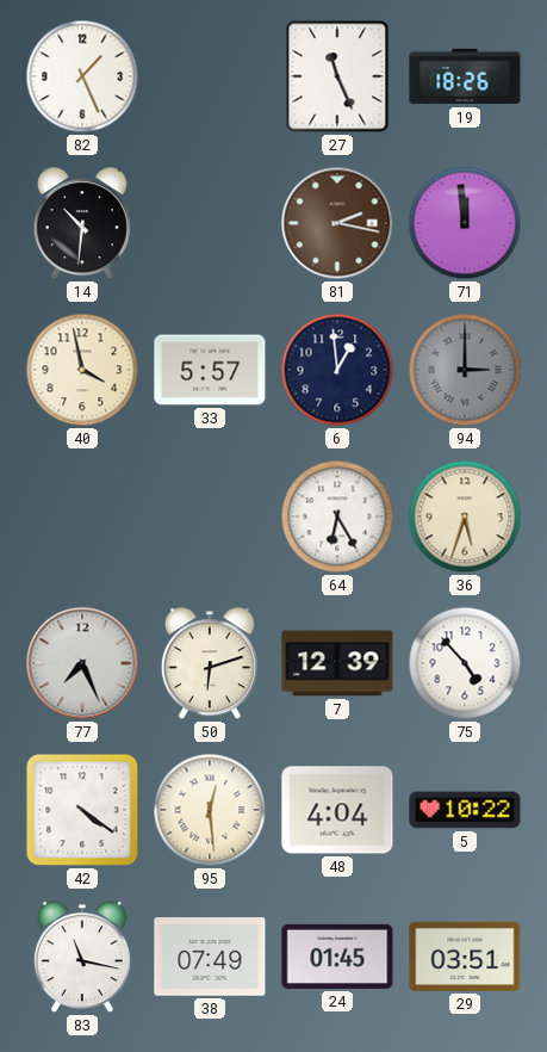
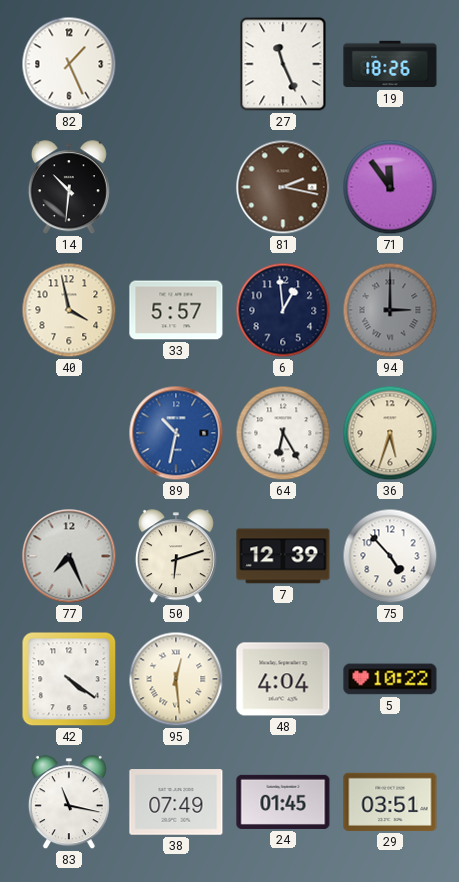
71: 11:59 -> 11:54 (390, 187)
89: none -> 10:32 (176, 433)
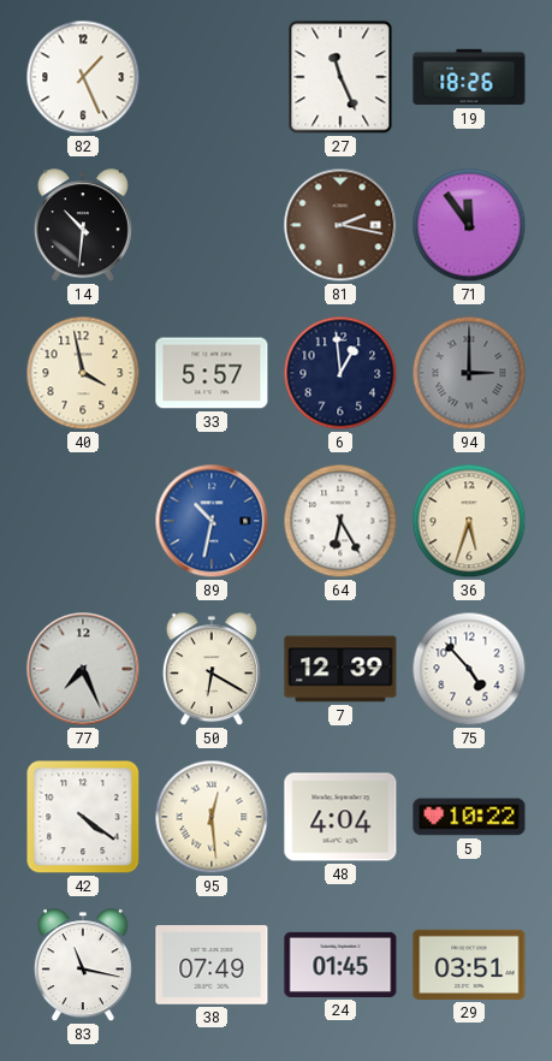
50: 6:12 -> 6:20 (212, 670)
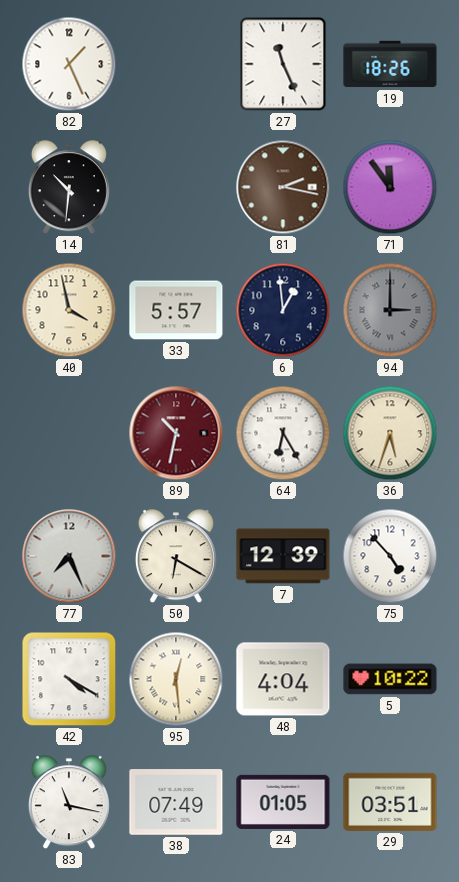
89 dial: blue -> burgundy (176, 433)
42: 4:21 -> 4:20 (69, 679)
24: 01:45 -> 01:05 (283, 802)
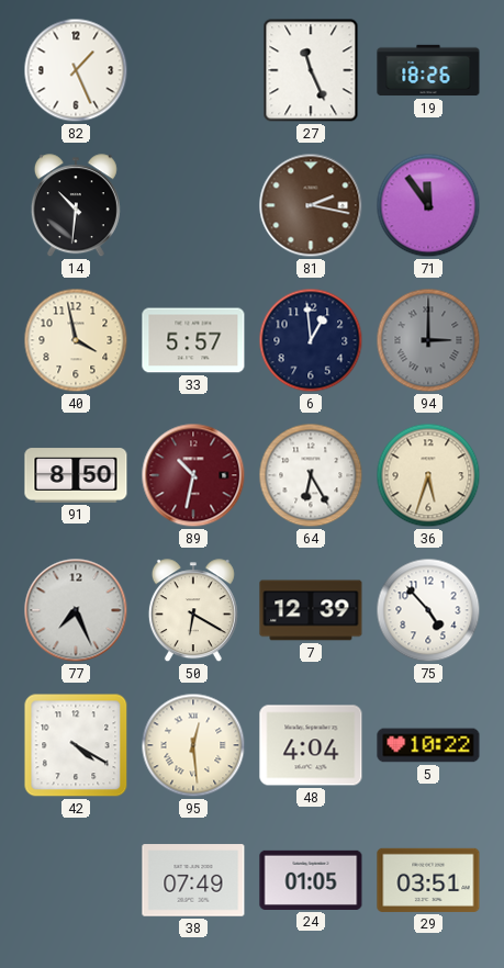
91: none -> 8:50 (76, 475)
83: 11:17 -> none (69, 803)
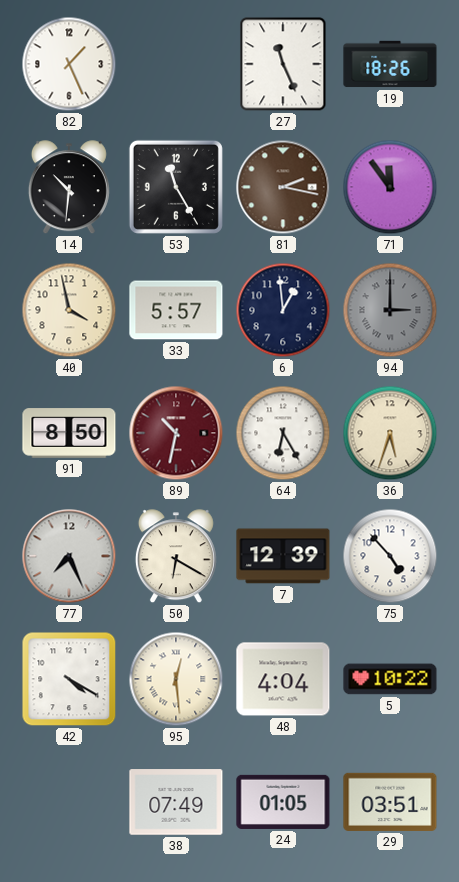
53: none -> 11:25 (176, 187)
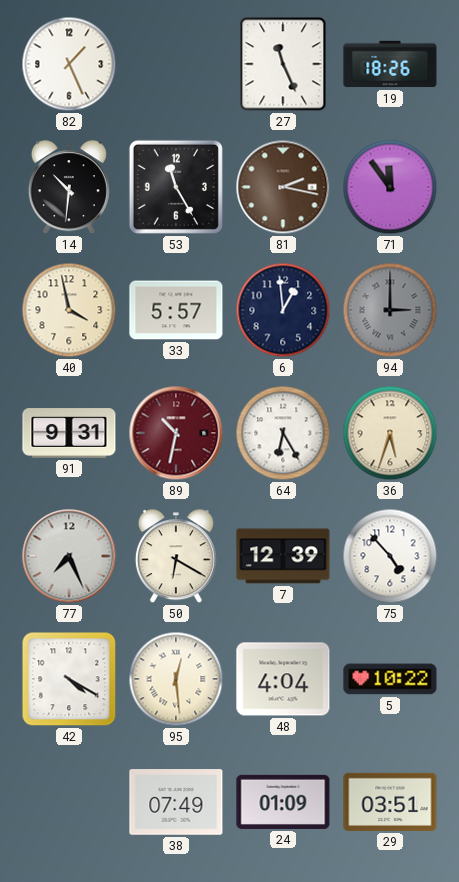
91: 8:50 -> 9:31 (69, 433)
24: 01:05 -> 01:09 (283, 802)
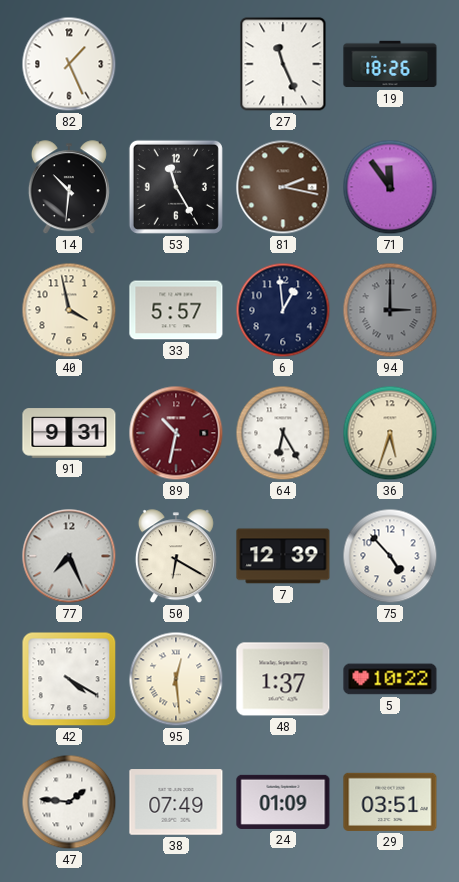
48: 4:04 -> 1:37 (283, 679)
47: none -> 1:46 (69, 802)
